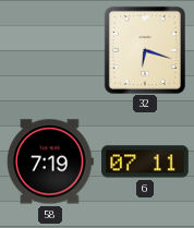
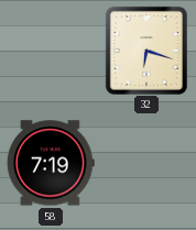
6: 07:11 -> none (145, 161)
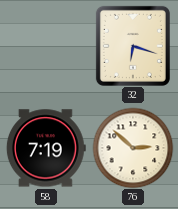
76: none -> 2:52 (133, 148)
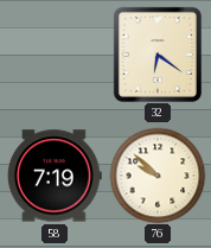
32: 6:18 -> 6:21 (158, 55)
76: 2:52 -> 9:52 (158, 176)
